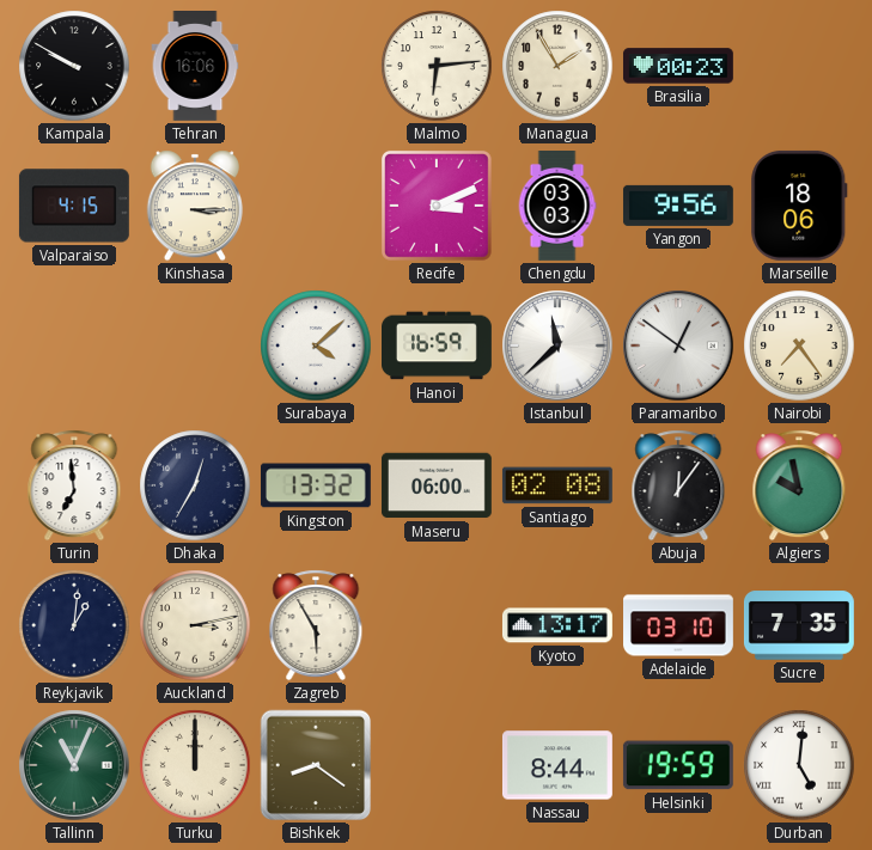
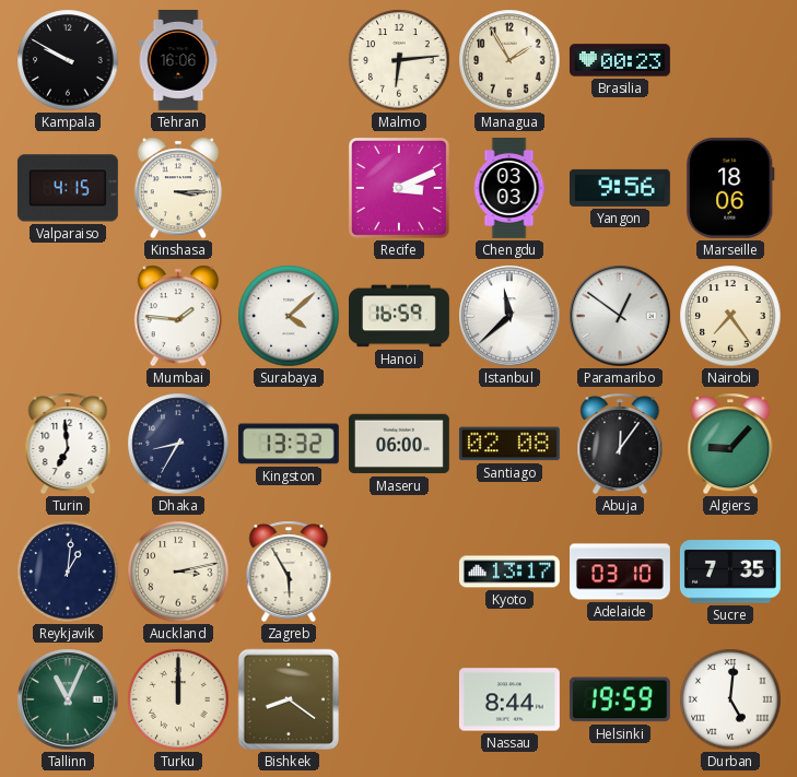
Mumbai: none -> 1:46 (178, 316)
Dhaka: 12:35 -> 8:35 (178, 444)
Algiers: 9:58 -> 9:07 (730, 444)
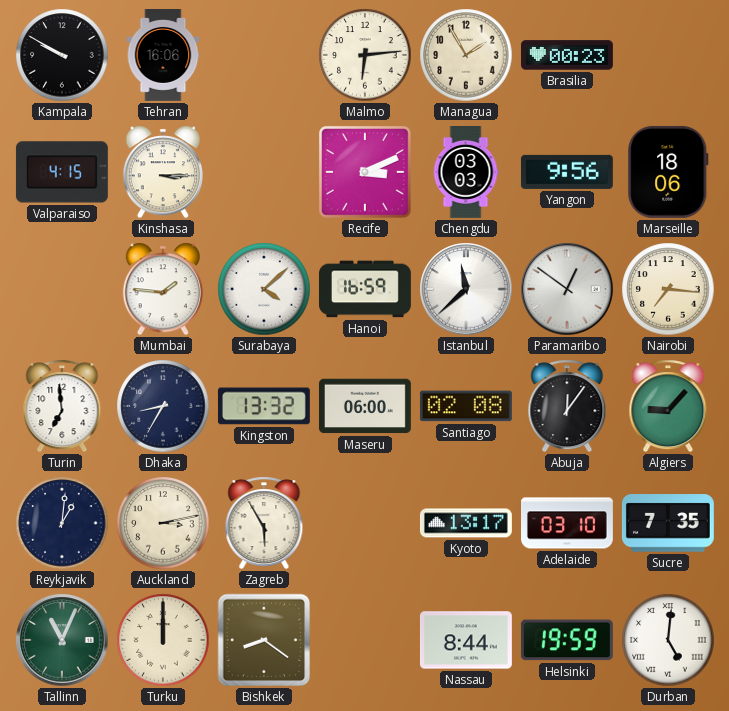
Nairobi: 7:24 -> 7:16 (668, 289)
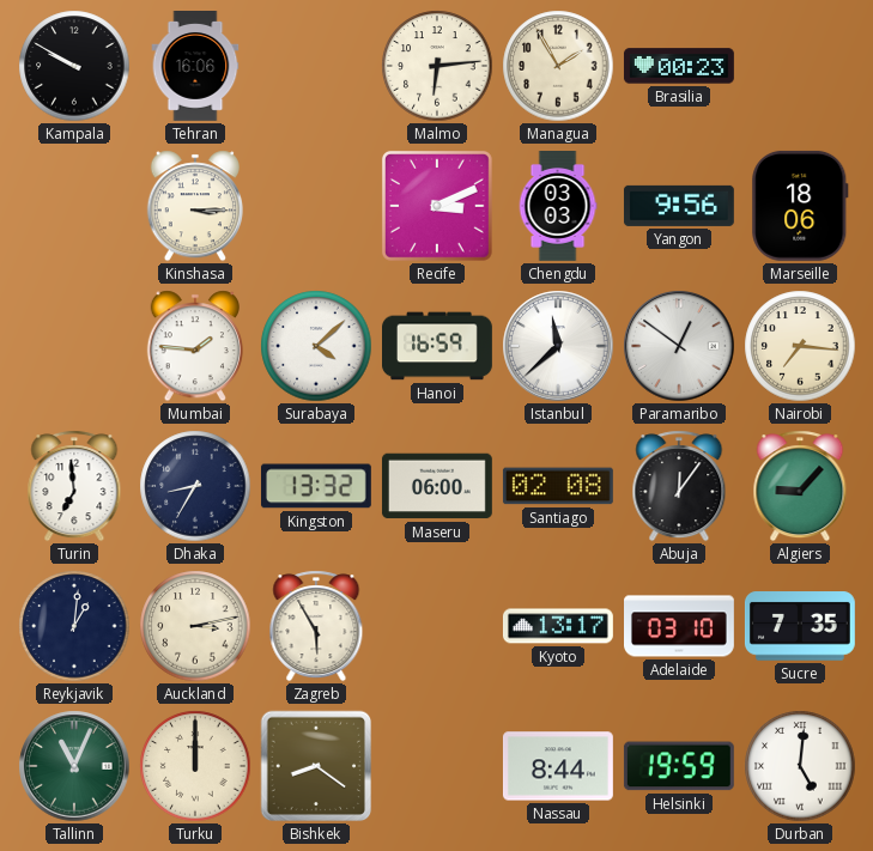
Valparaiso: 4:15 -> none (62, 172)
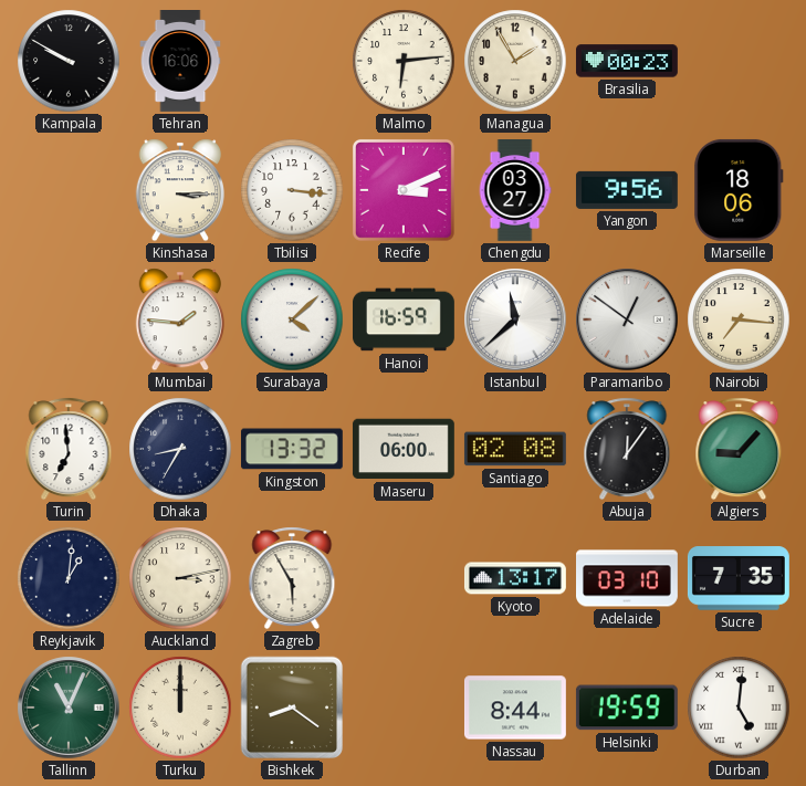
Tbilisi: none -> 3:16 (292, 190)
Chengdu: 03:03 -> 03:27 (515, 191)
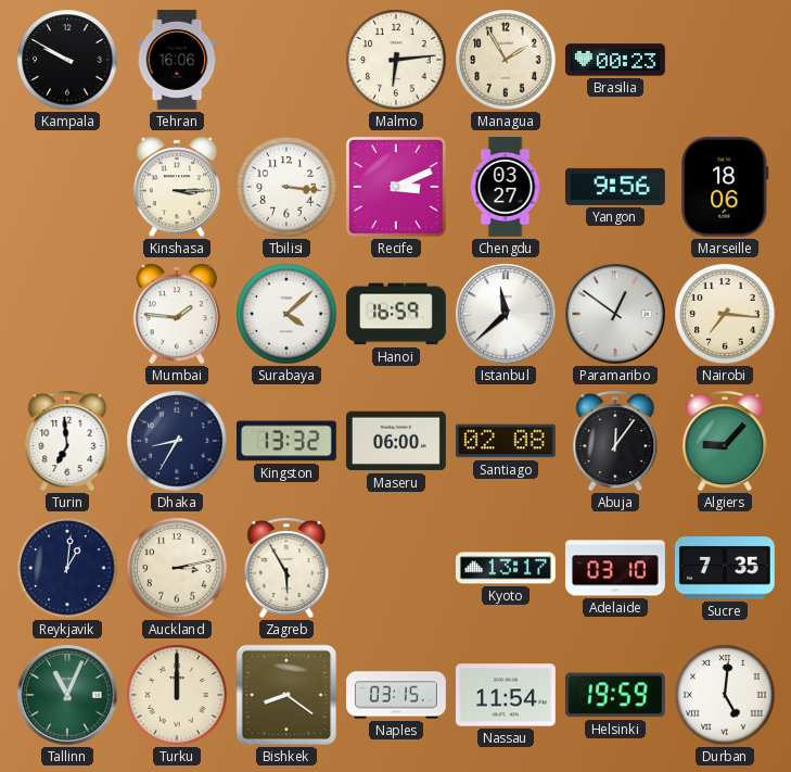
Naples: none -> 03:15 (397, 695)
Nassau: 8:44 -> 11:54 (506, 695)
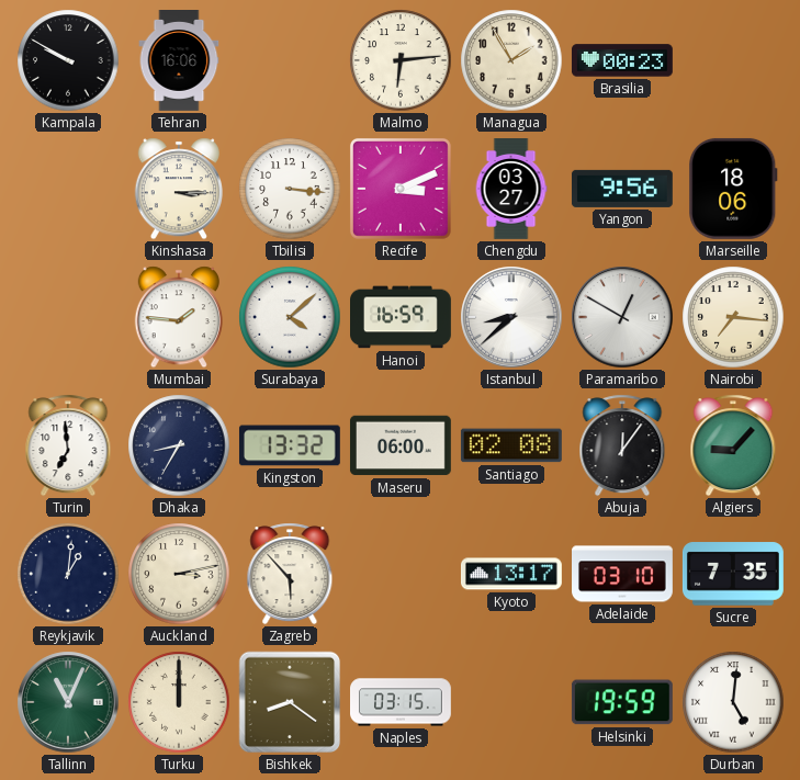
Istanbul: 11:38 -> 8:38 (511, 317)
Paramaribo: 12:51 -> 12:50 (622, 317)
Zagreb: 5:55 -> 5:53 (290, 574)
Nassau: 11:54 -> none (506, 695)
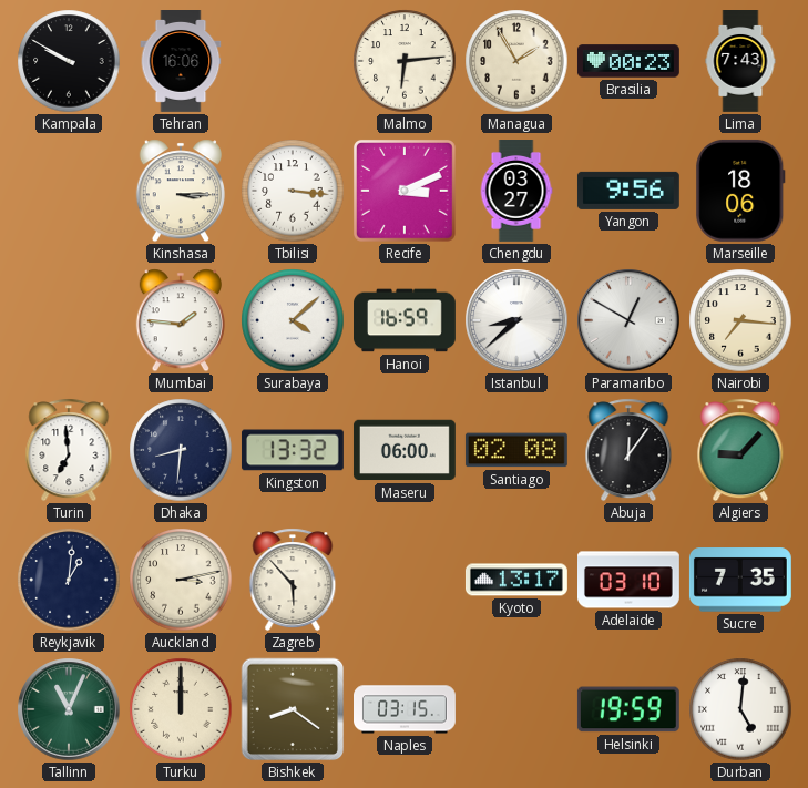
Lima: none -> 7:43 (740, 62)
Dhaka: 8:35 -> 8:31 (181, 450)
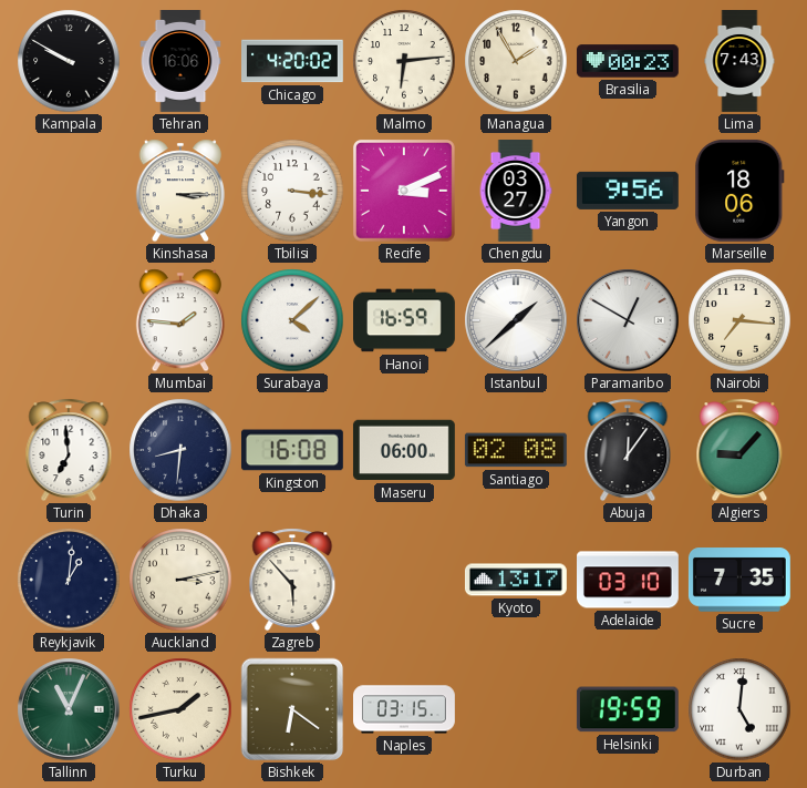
Chicago: none -> 4:20 (293, 61)
Istanbul: 8:38 -> 1:38 (516, 320)
Kingston: 13:32 -> 16:08 (292, 450)
Turku: 12:00 -> 1:43 (180, 709)
Bishkek: 8:21 -> 6:21 (292, 709)
